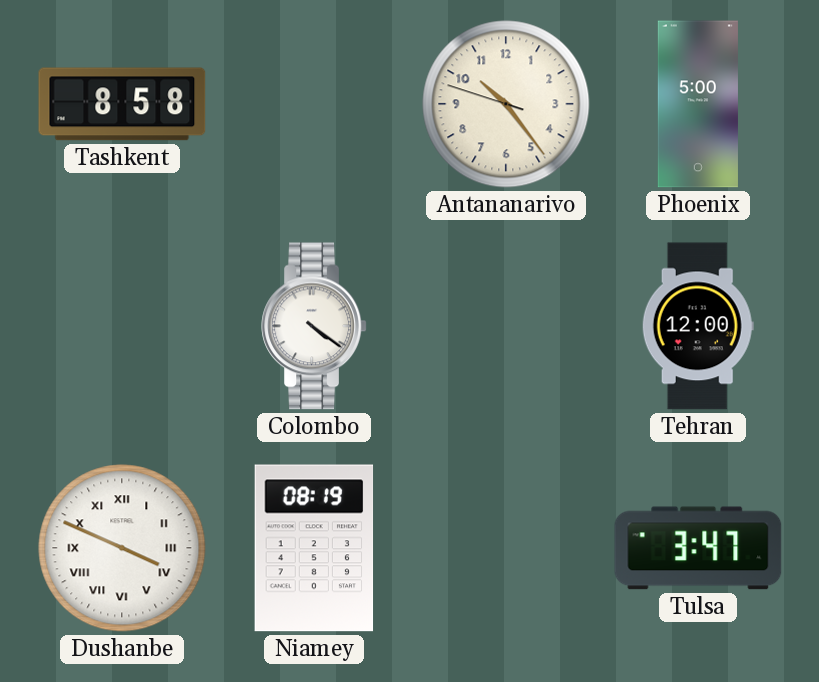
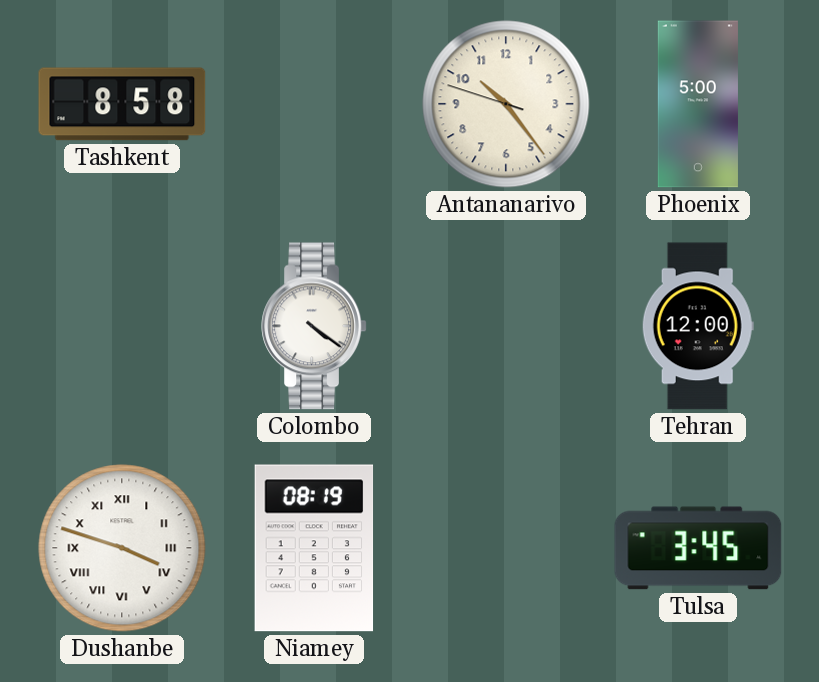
Dushanbe: 3:49 -> 3:48 (122, 548)
Tulsa: 3:47 -> 3:45 (698, 548)
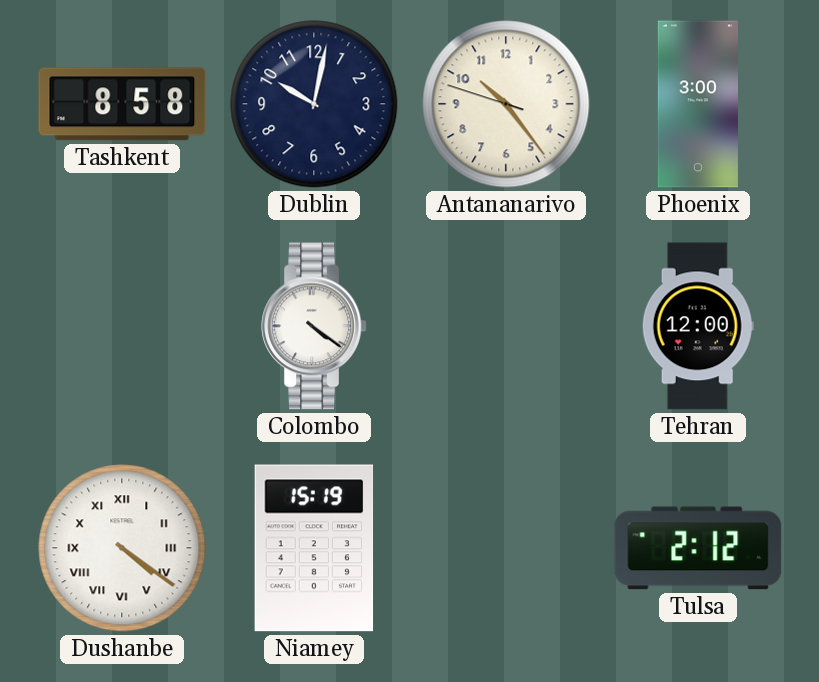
Dublin: none -> 10:02 (314, 104)
Phoenix: 5:00 -> 3:00 (698, 104)
Dushanbe: 3:48 -> 4:21 (122, 548)
Niamey: 08:19 -> 15:19 (314, 548)
Tulsa: 3:45 -> 2:12 (698, 548)
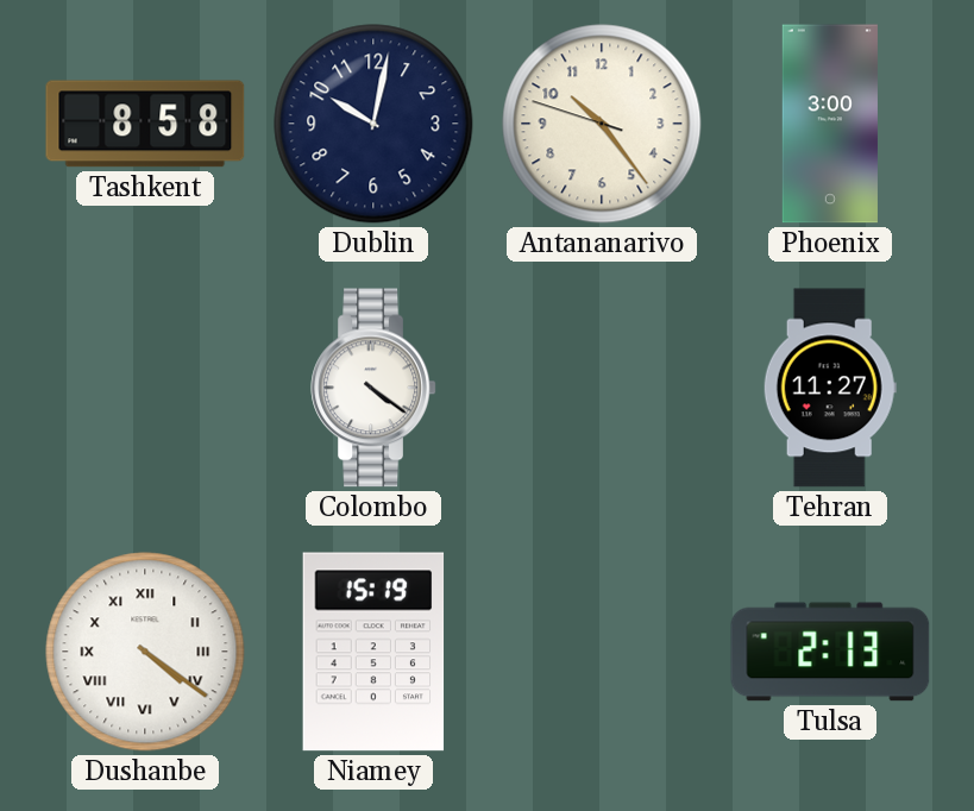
Tehran: 12:00 -> 11:27 (830, 388)
Tulsa: 2:12 -> 2:13 (830, 652)
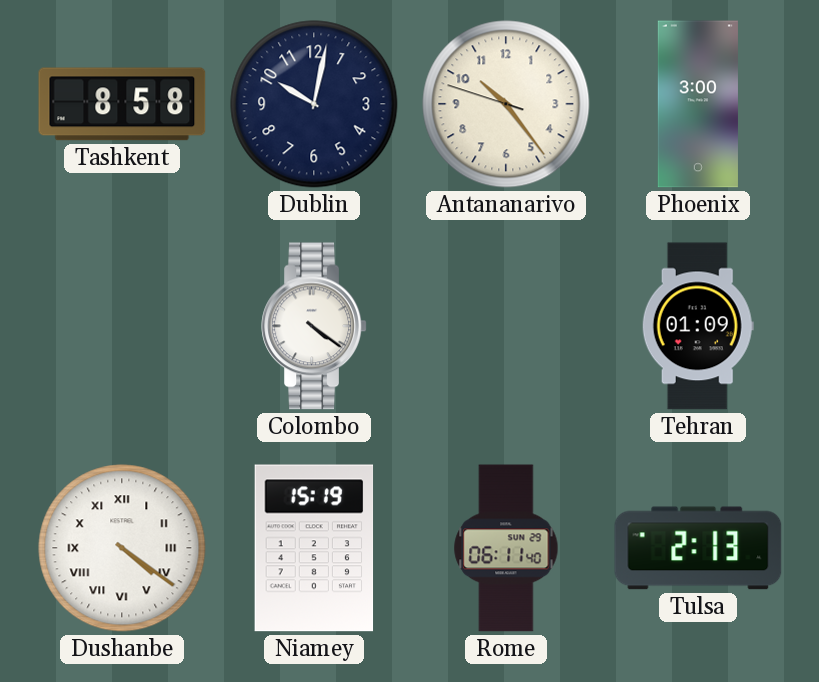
Tehran: 11:27 -> 01:09 (698, 326)
Rome: none -> 06:11 (506, 548)
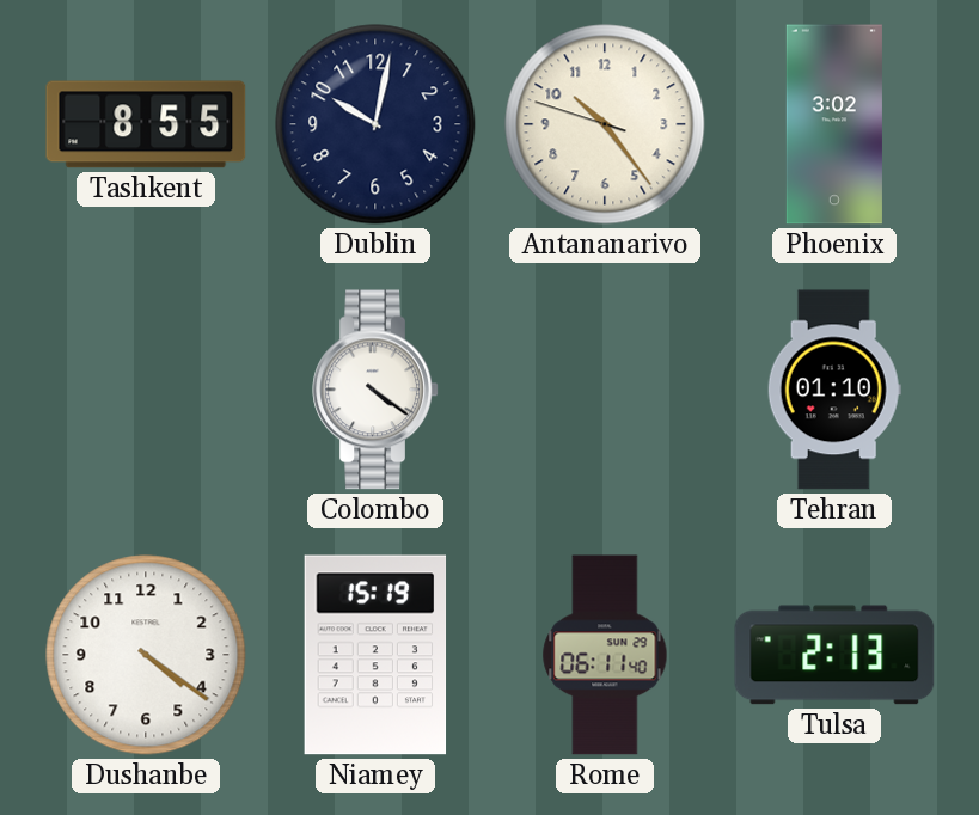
Tashkent: 8:58 -> 8:55 (146, 124)
Phoenix: 3:00 -> 3:02 (834, 124)
Tehran: 01:09 -> 01:10 (834, 390)
Dushanbe numerals: Roman -> Arabic (146, 655)
